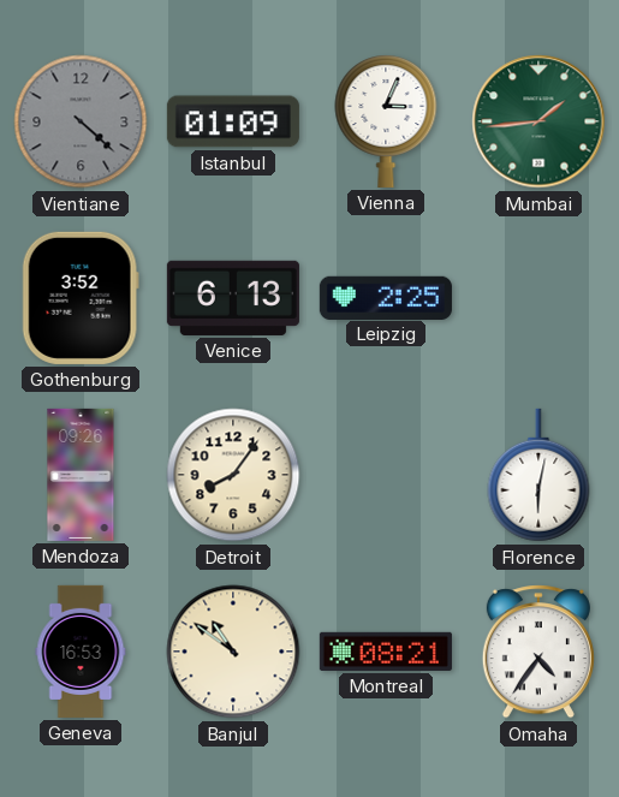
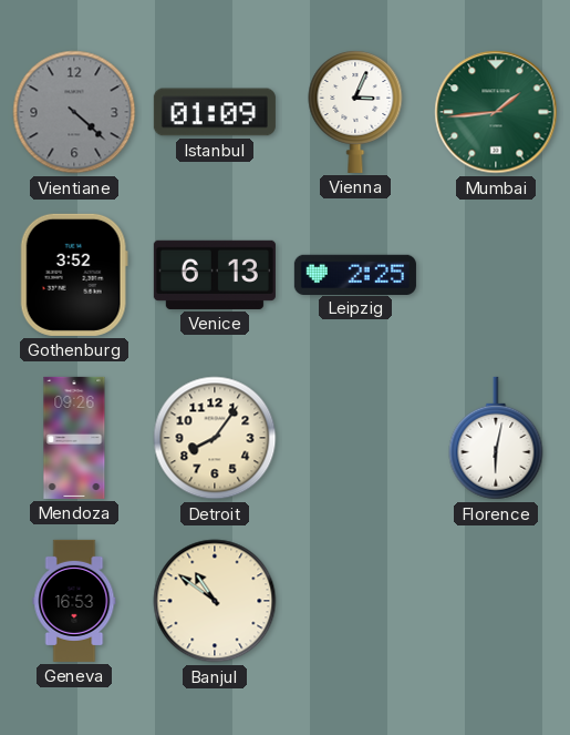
Montreal: 08:21 -> none (386, 652)
Omaha: 4:36 -> none (538, 652)
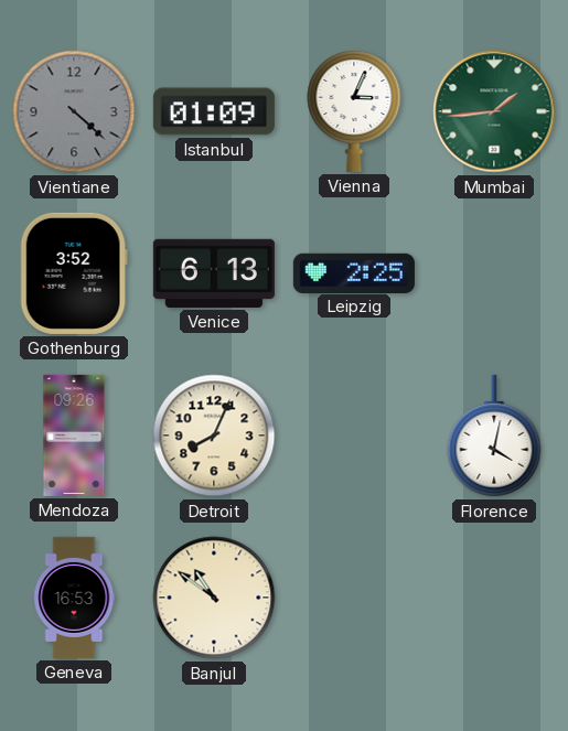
Detroit: 8:06 -> 8:04 (214, 436)
Florence: 6:02 -> 4:02 (494, 436)
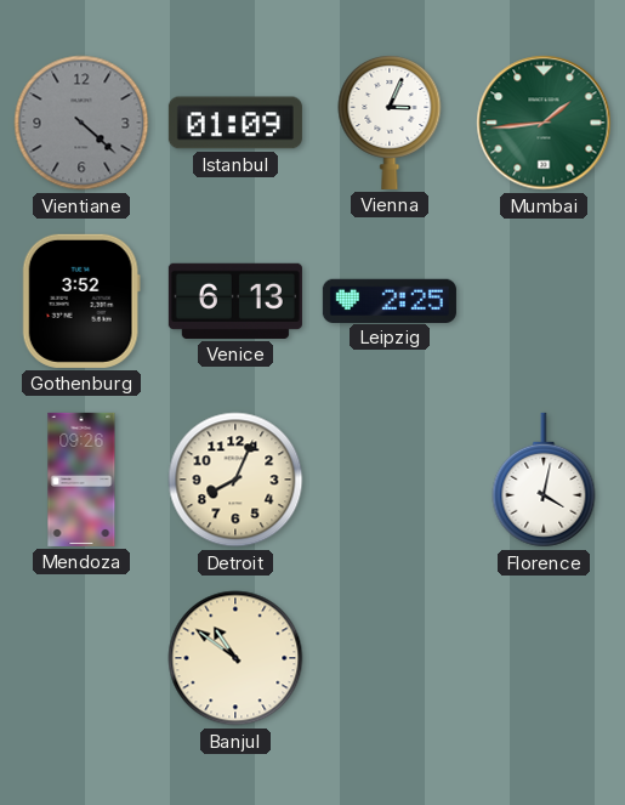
Geneva: 16:53 -> none (74, 598)
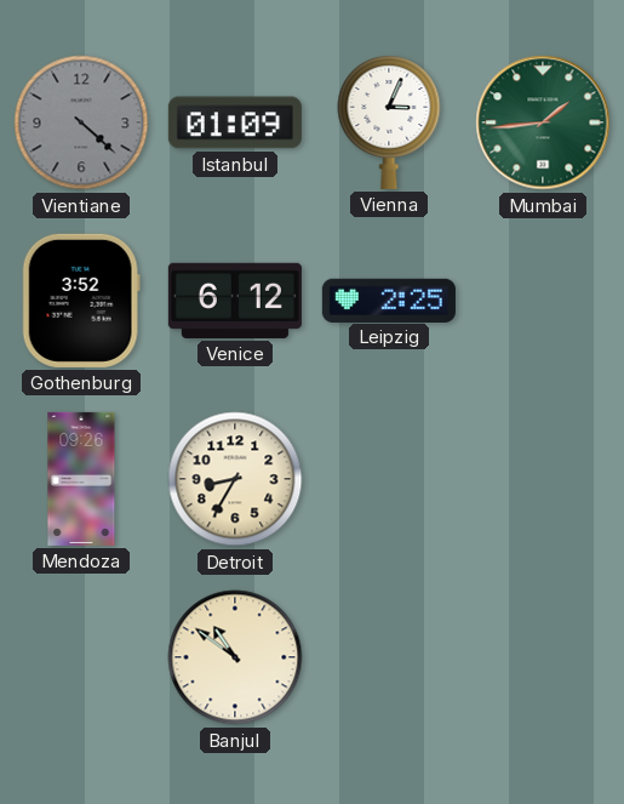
Venice: 6:13 -> 6:12 (235, 301)
Detroit: 8:04 -> 8:35 (235, 479)
Florence: 4:02 -> none (544, 480)
